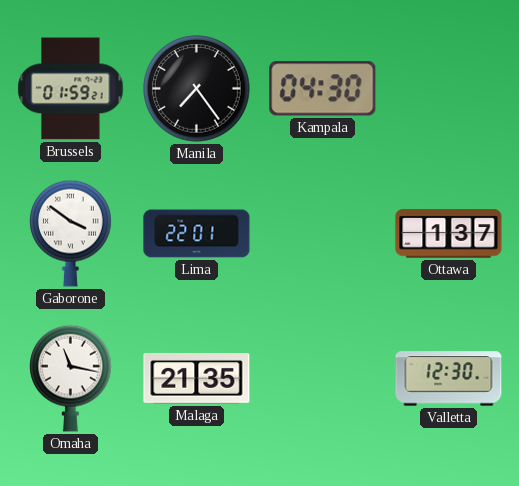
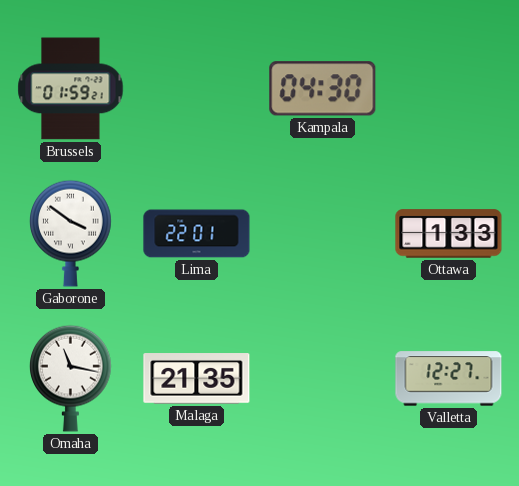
Manila: 7:24 -> none (197, 89)
Ottawa: 1:37 -> 1:33 (449, 234)
Valletta: 12:30 -> 12:27 (449, 379)
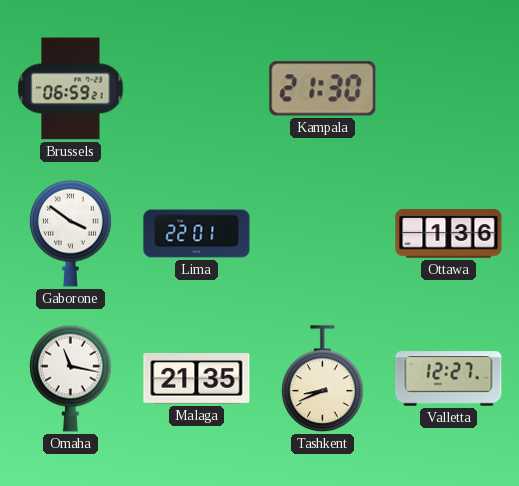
Brussels: 01:59 -> 06:59 (71, 89)
Kampala: 04:30 -> 21:30 (323, 89)
Ottawa: 1:33 -> 1:36 (449, 234)
Tashkent: none -> 8:41 (323, 379)
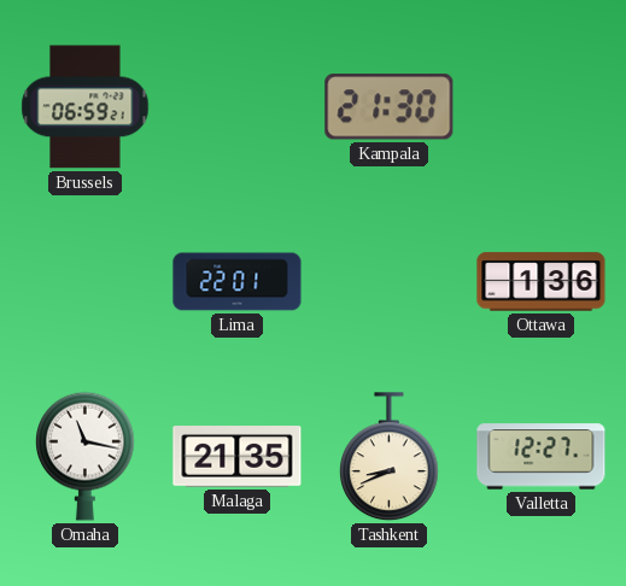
Gaborone: 3:51 -> none (71, 233)
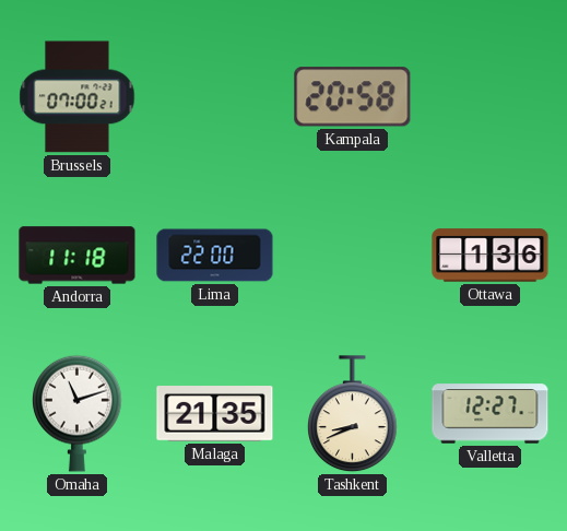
Brussels: 06:59 -> 07:00 (78, 97)
Kampala: 21:30 -> 20:58 (353, 97)
Andorra: none -> 11:18 (78, 256)
Lima: 22:01 -> 22:00 (215, 256)
Omaha: 11:17 -> 11:12 (78, 413)
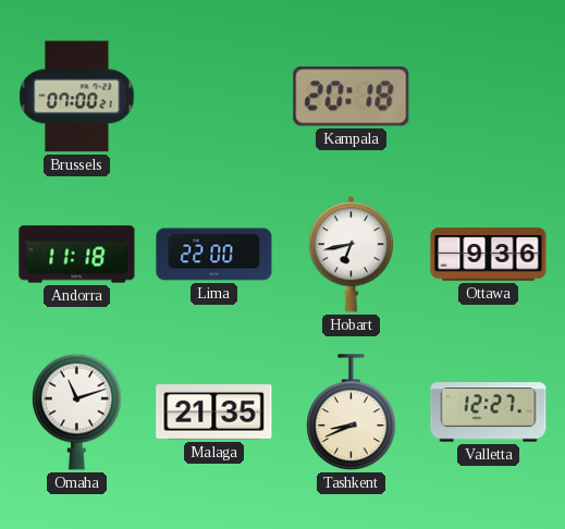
Kampala: 20:58 -> 20:18 (352, 97)
Hobart: none -> 6:43 (352, 255)
Ottawa: 1:36 -> 9:36 (489, 255)
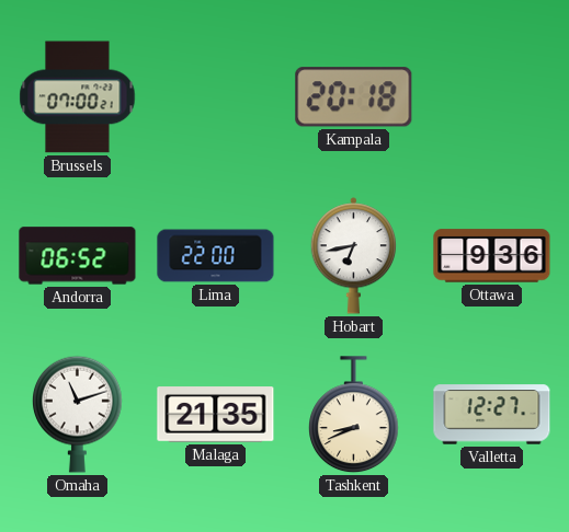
Andorra: 11:18 -> 06:52 (78, 256)
